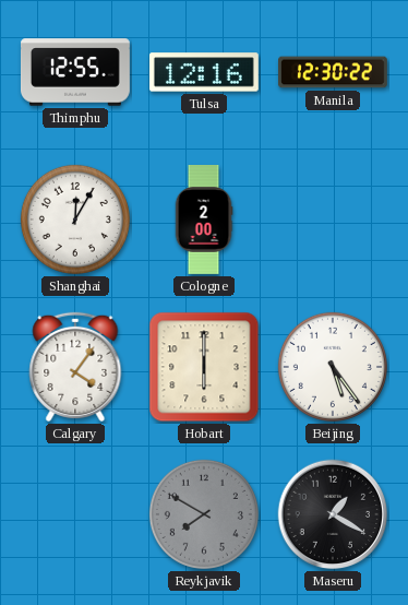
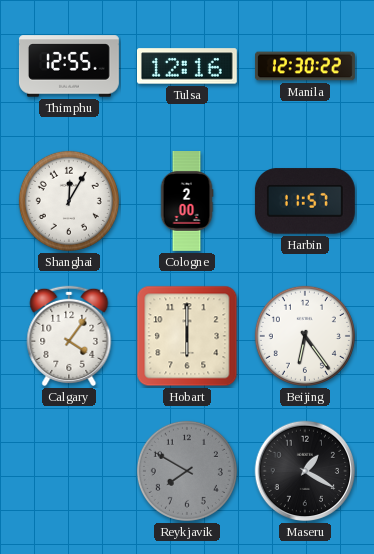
Harbin: none -> 11:57 (305, 201)
Beijing: 5:24 -> 6:24 (305, 336)
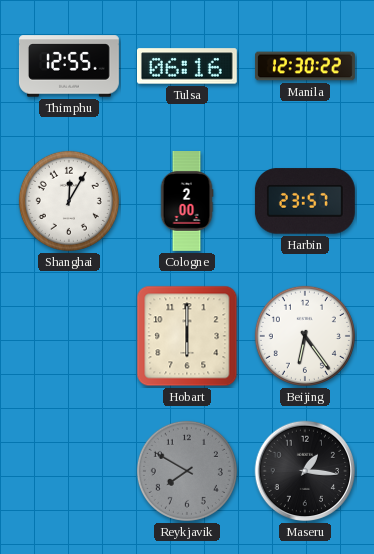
Tulsa: 12:16 -> 06:16 (187, 66)
Harbin: 11:57 -> 23:57 (305, 201)
Calgary: 4:06 -> none (69, 336)
Maseru: 1:20 -> 1:16 (305, 471)
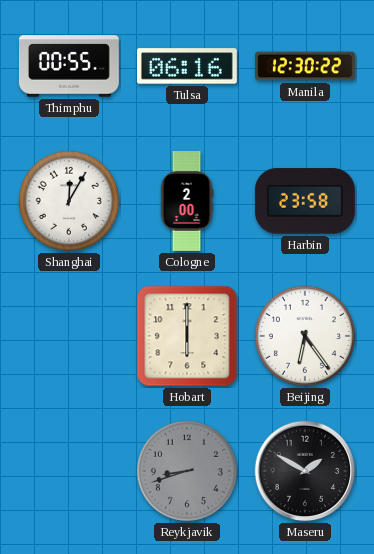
Thimphu: 12:55 -> 00:55 (69, 66)
Harbin: 23:57 -> 23:58 (305, 201)
Reykjavik: 7:50 -> 8:42 (187, 471)
Maseru: 1:16 -> 1:50 (305, 471)
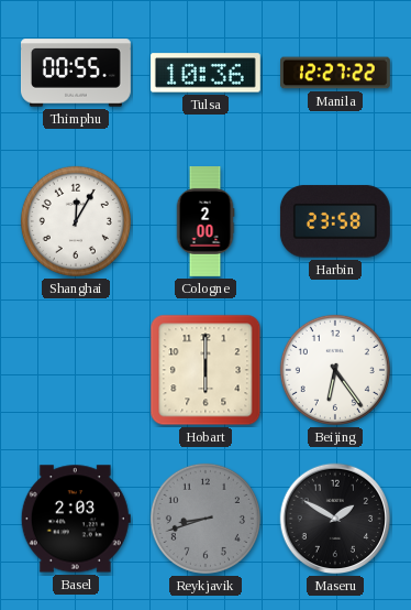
Tulsa: 06:16 -> 10:36 (205, 73)
Manila: 12:30 -> 12:27 (336, 73)
Basel: none -> 2:03 (76, 519)
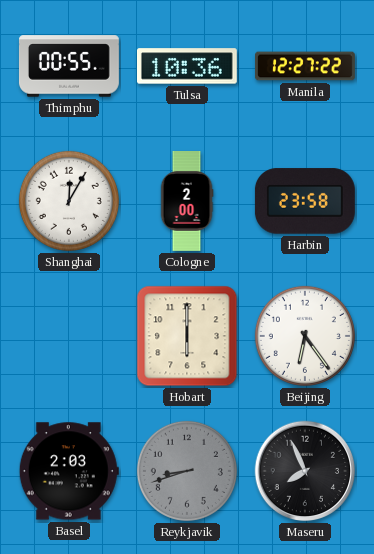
Maseru: 1:50 -> 7:56 (305, 471)
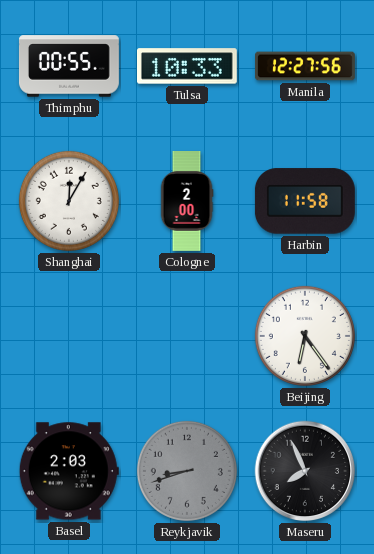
Tulsa: 10:36 -> 10:33 (187, 66)
Manila: 12:27:22 -> 12:27:56 (306, 66)
Harbin: 23:58 -> 11:58 (305, 201)
Hobart: 6:00 -> none (187, 336)
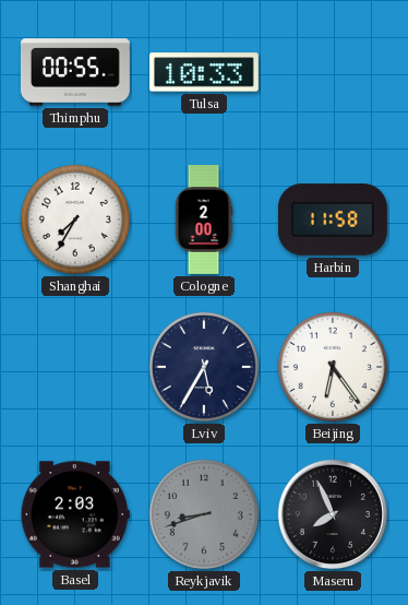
Manila: 12:27 -> none (306, 66)
Shanghai: 12:05 -> 7:35 (75, 220)
Lviv: none -> 5:35 (204, 367)
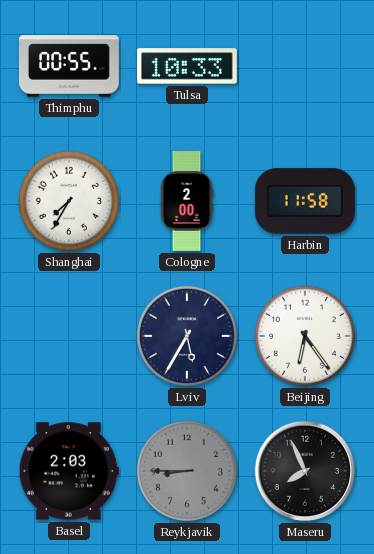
Reykjavik: 8:42 -> 8:45 (187, 471)
